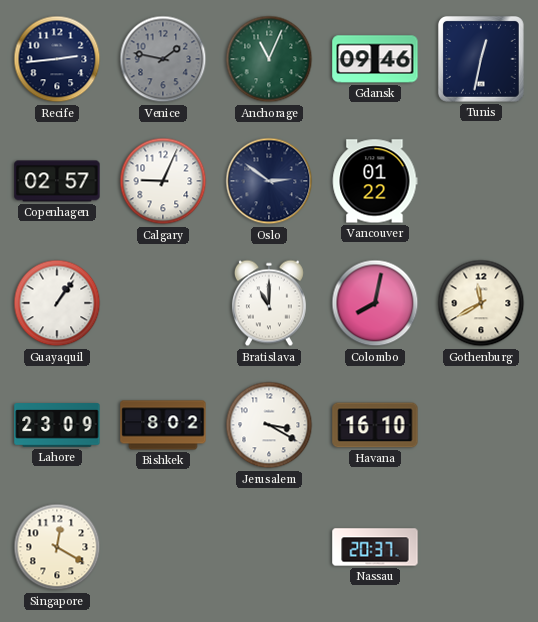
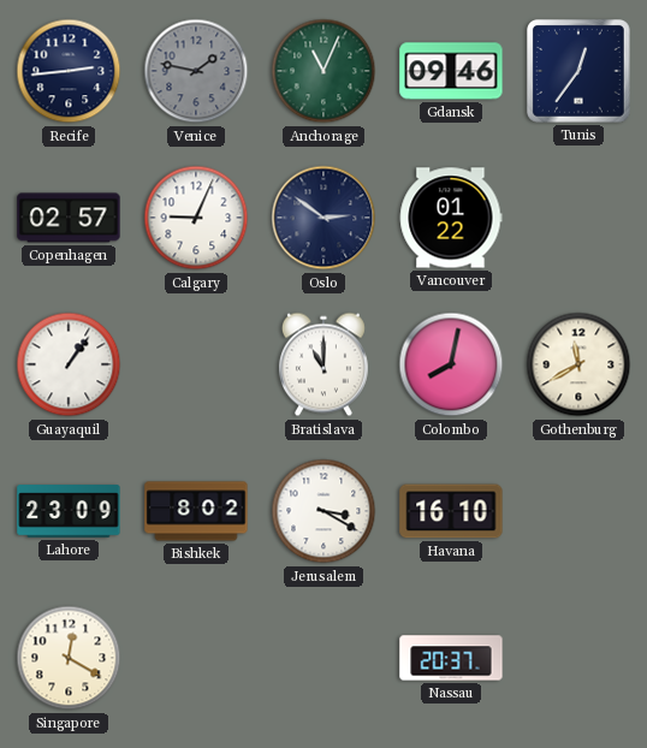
Tunis: 12:32 -> 12:36 (578, 71)
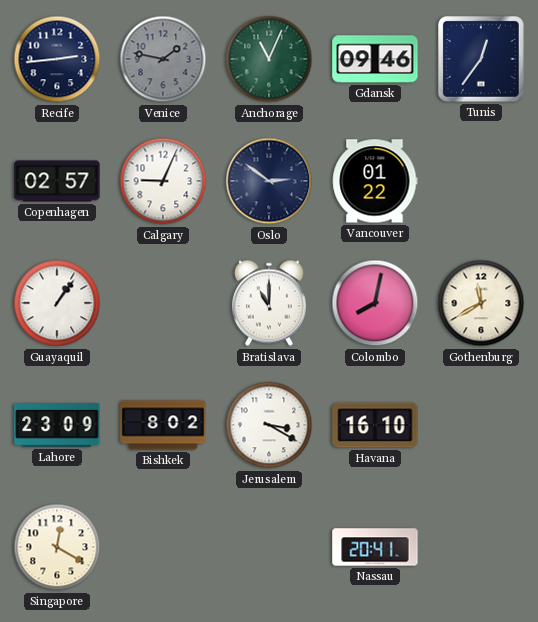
Nassau: 20:37 -> 20:41 (375, 547)
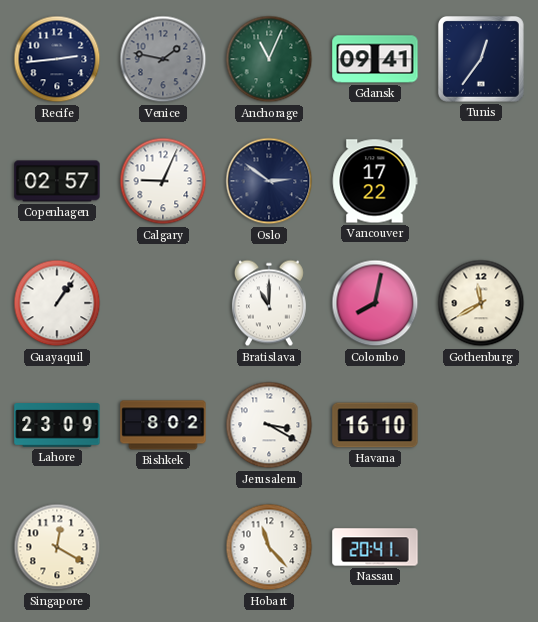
Gdansk: 09:46 -> 09:41 (375, 59)
Vancouver: 01:22 -> 17:22 (375, 181)
Hobart: none -> 11:23 (269, 547)
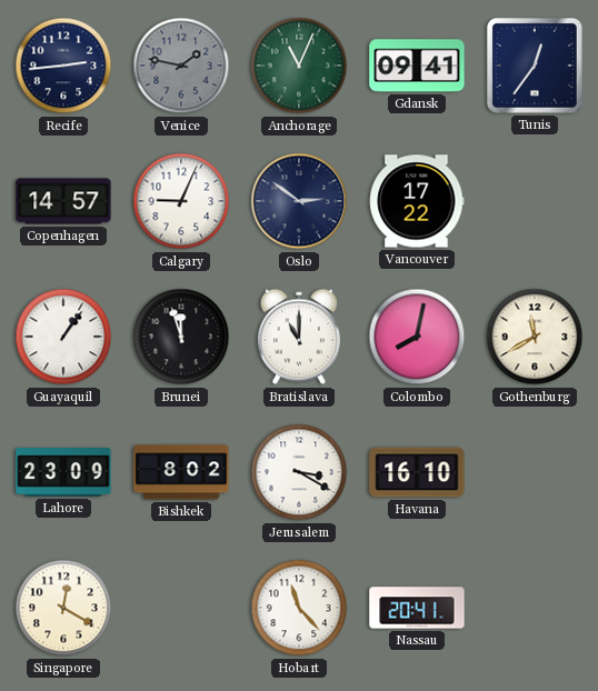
Copenhagen: 02:57 -> 14:57 (63, 201)
Brunei: none -> 11:57 (181, 337)
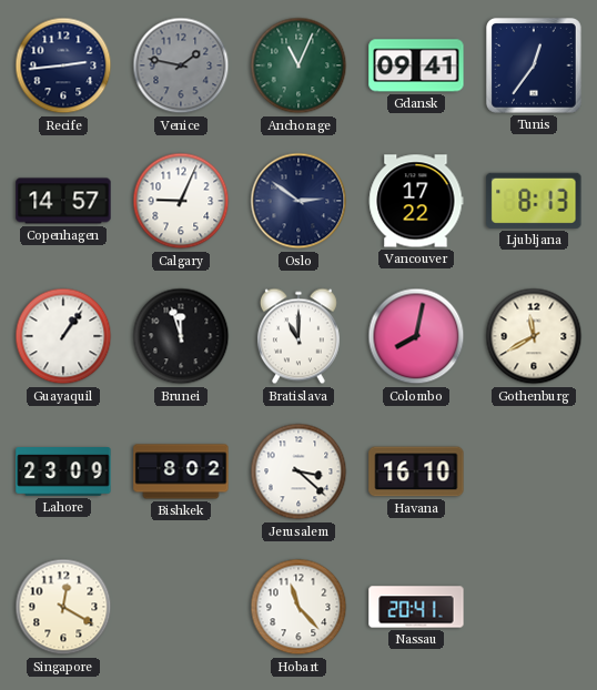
Ljubljana: none -> 8:13 (534, 201)
Jerusalem: 3:20 -> 3:22 (298, 471)
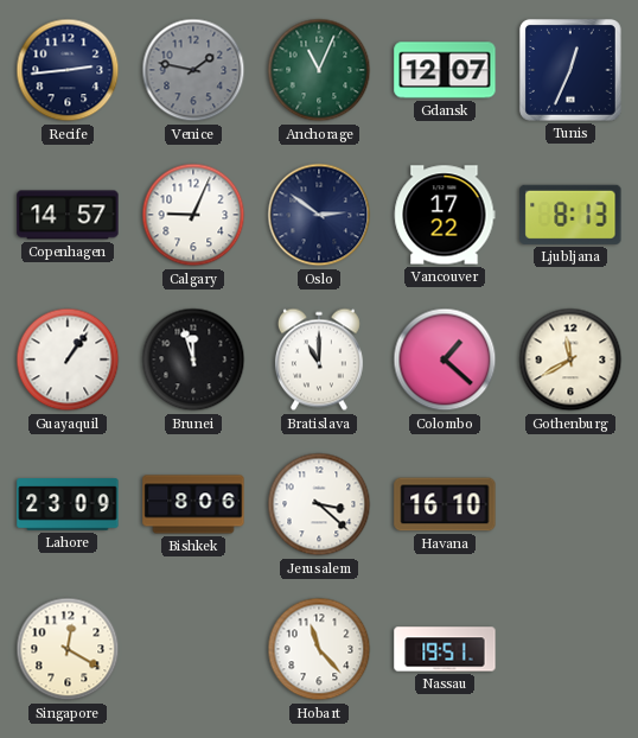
Gdansk: 09:41 -> 12:07 (445, 70)
Tunis: 12:36 -> 12:34 (570, 70)
Colombo: 8:02 -> 1:22 (445, 360)
Bishkek: 8:02 -> 8:06 (193, 504)
Nassau: 20:41 -> 19:51 (445, 649)
